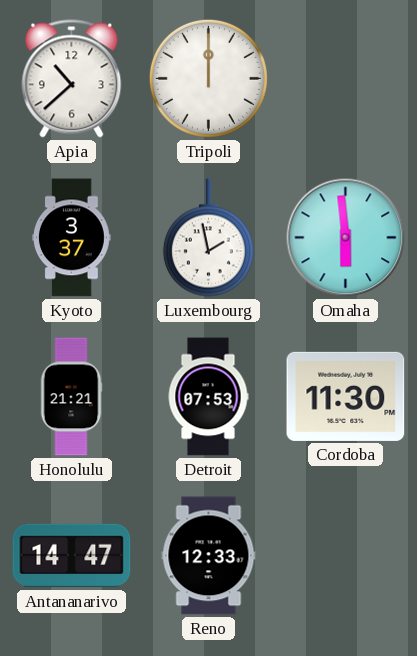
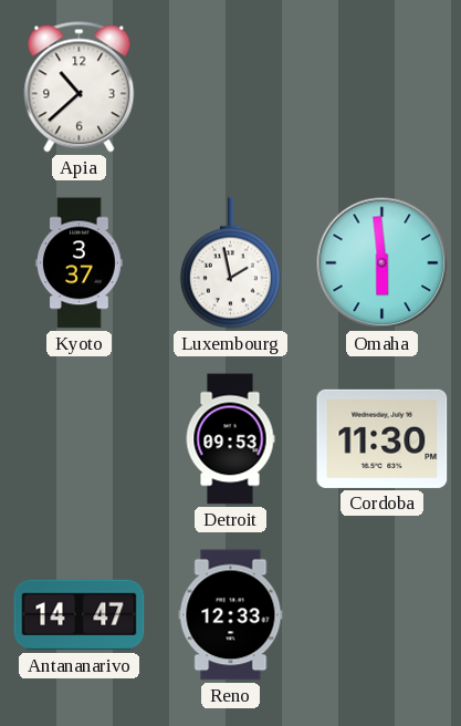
Tripoli: 12:00 -> none (208, 78)
Honolulu: 21:21 -> none (71, 397)
Detroit: 07:53 -> 09:53 (230, 439)
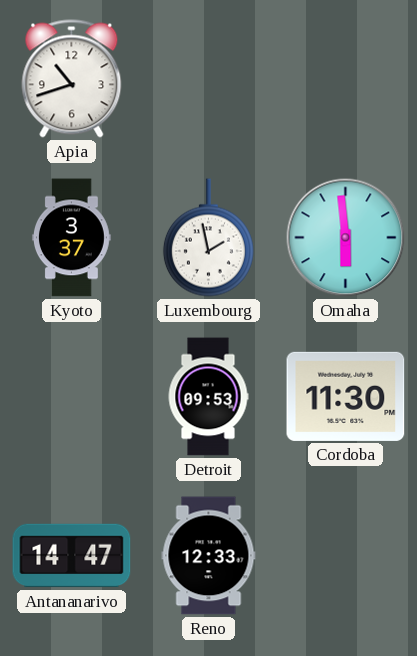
Apia: 10:38 -> 10:42 (72, 79)
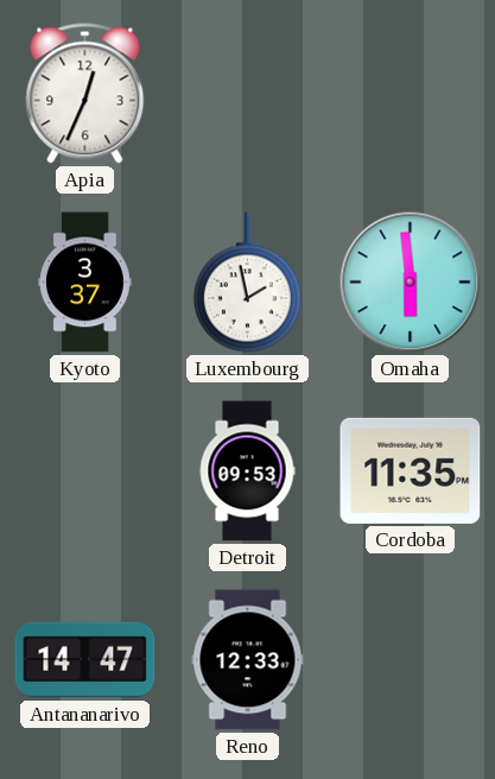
Apia: 10:42 -> 12:34 (85, 94)
Cordoba: 11:30 -> 11:35 (411, 470)
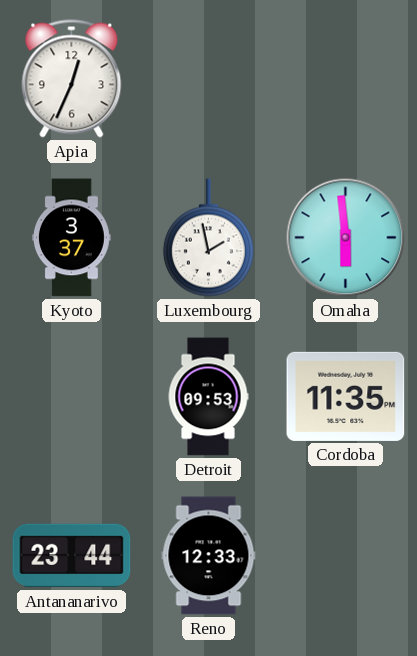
Antananarivo: 14:47 -> 23:44 (72, 556)
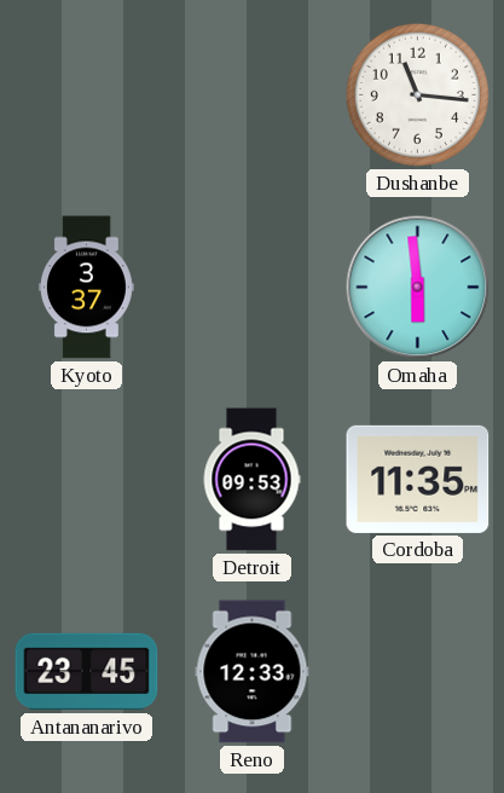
Apia: 12:34 -> none (72, 79)
Dushanbe: none -> 11:16 (417, 94)
Luxembourg: 1:58 -> none (208, 238)
Antananarivo: 23:44 -> 23:45 (87, 672)
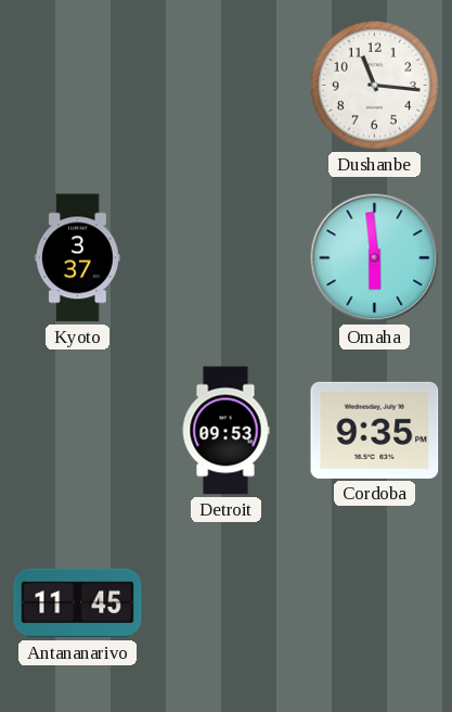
Cordoba: 11:35 -> 9:35 (375, 430)
Antananarivo: 23:45 -> 11:45 (78, 603)
Reno: 12:33 -> none (253, 672)
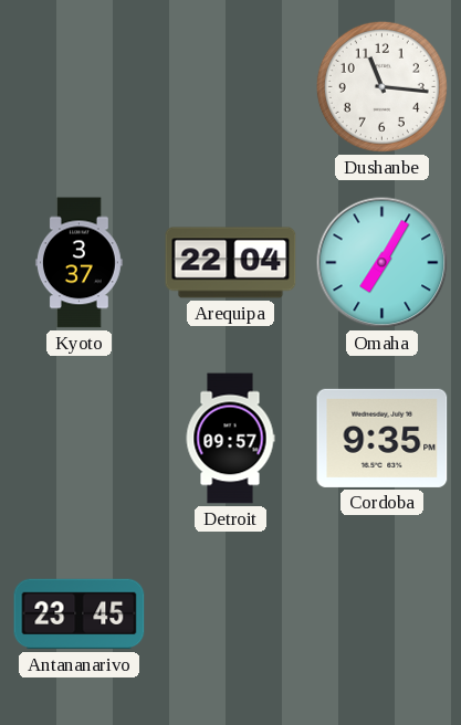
Arequipa: none -> 22:04 (231, 263)
Omaha: 5:59 -> 7:05 (383, 263)
Detroit: 09:53 -> 09:57 (230, 439)
Antananarivo: 11:45 -> 23:45 (80, 614)
